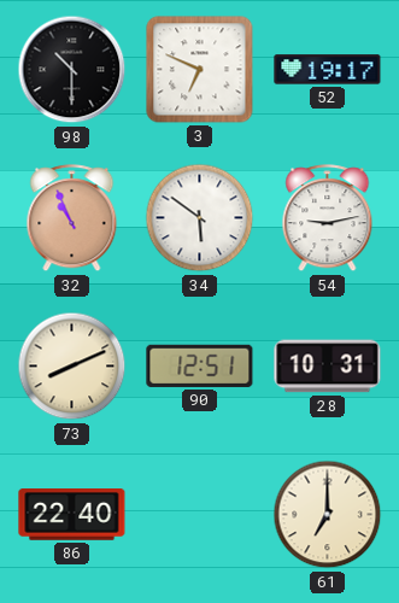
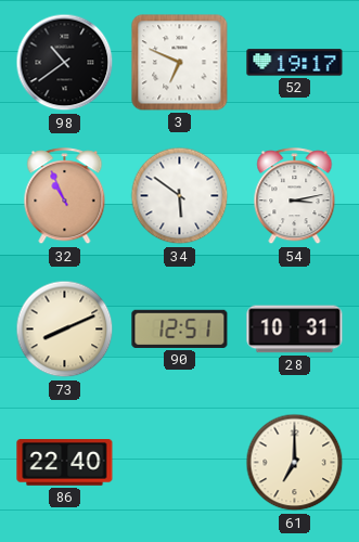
98: 10:30 -> 10:39 (65, 63)
54: 9:13 -> 3:13 (295, 196)
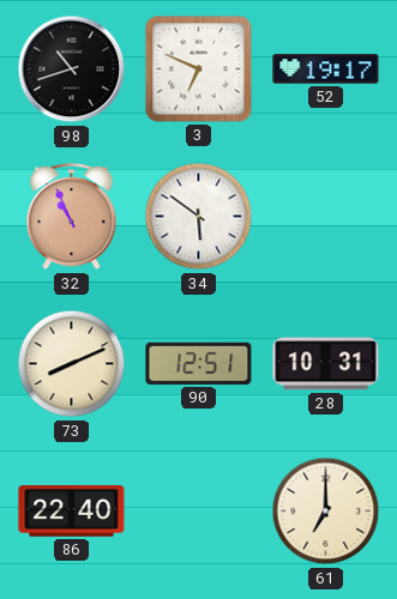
98: 10:39 -> 10:42 (72, 69)
54: 3:13 -> none (295, 196)
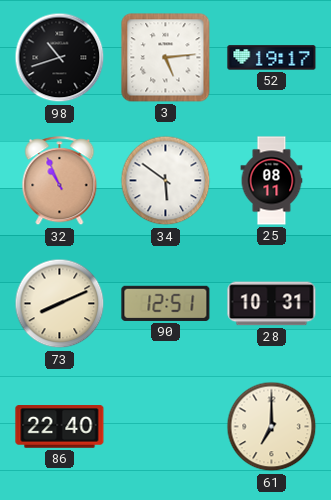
3: 6:49 -> 5:14 (166, 58)
25: none -> 08:11 (272, 181)
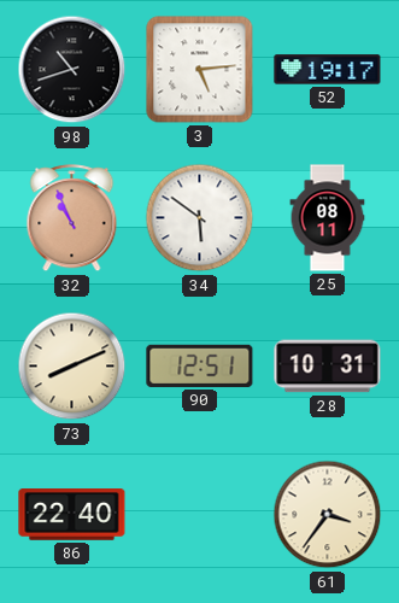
61: 7:00 -> 3:36 (328, 515)
